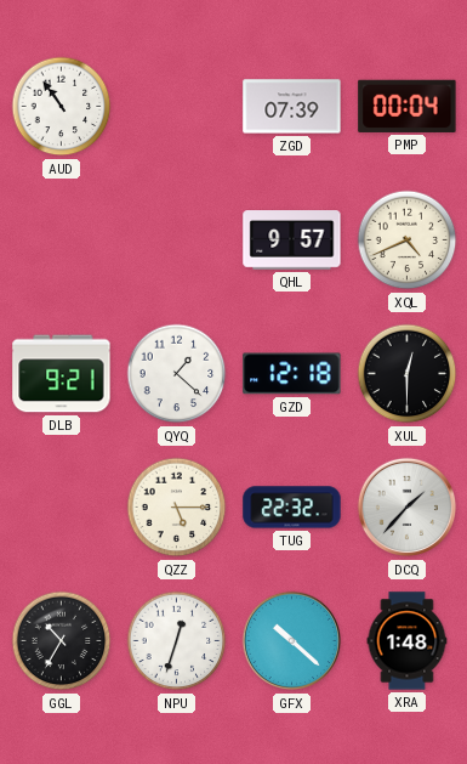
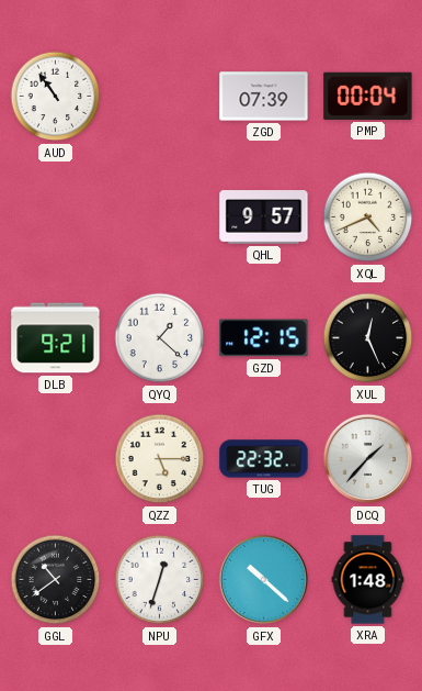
GZD: 12:18 -> 12:15 (264, 338)
XUL: 12:30 -> 12:26 (368, 338)
GGL: 10:35 -> 10:39 (56, 580)
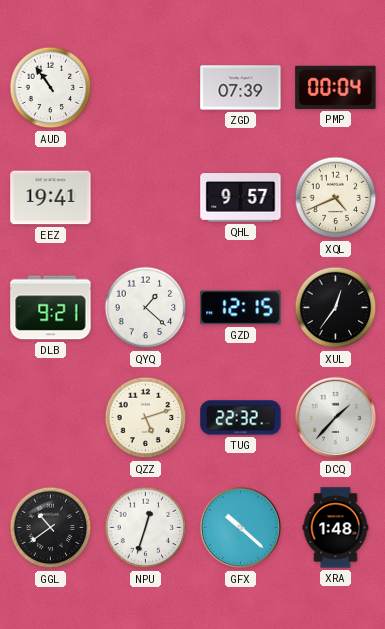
EEZ: none -> 19:41 (51, 198)
XUL: 12:26 -> 12:36 (336, 308)
QZZ: 5:15 -> 5:12 (146, 418)
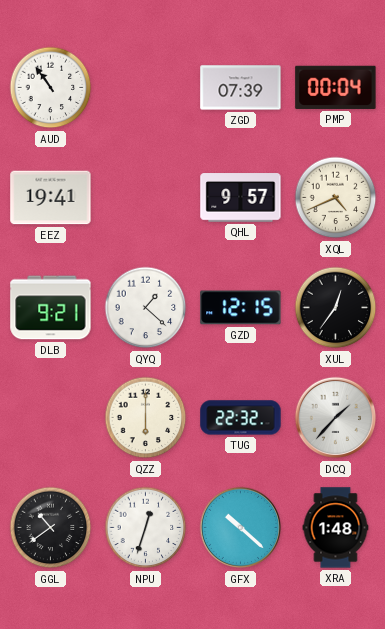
QZZ: 5:12 -> 6:00 (146, 418)
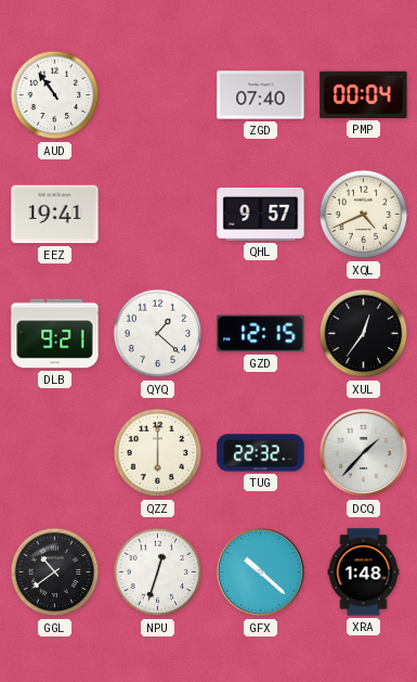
ZGD: 07:39 -> 07:40 (261, 95)
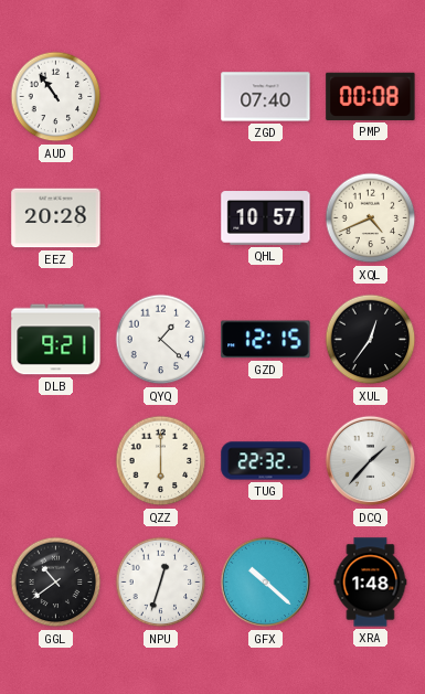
PMP: 00:04 -> 00:08 (371, 96)
EEZ: 19:41 -> 20:28 (56, 218)
QHL: 9:57 -> 10:57 (266, 218)
